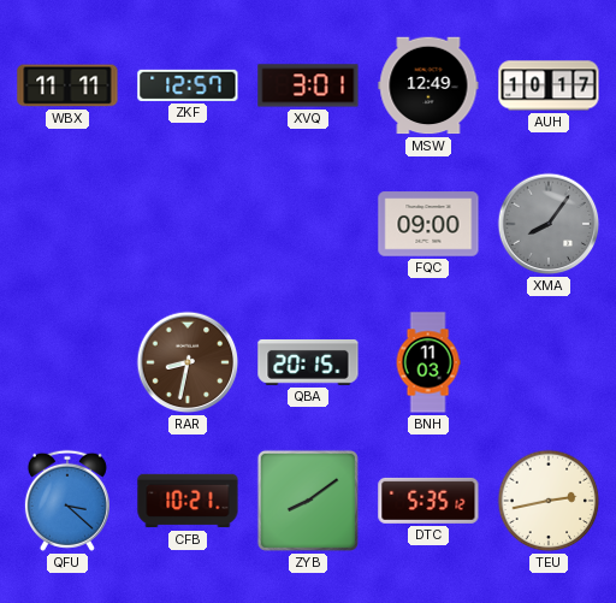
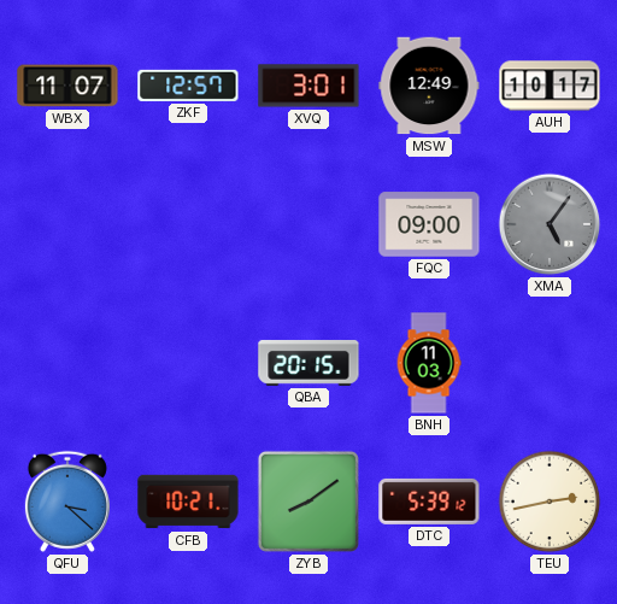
WBX: 11:11 -> 11:07 (67, 86)
XMA: 8:06 -> 5:06 (550, 224)
RAR: 8:32 -> none (188, 362)
DTC: 5:35 -> 5:39 (429, 502)
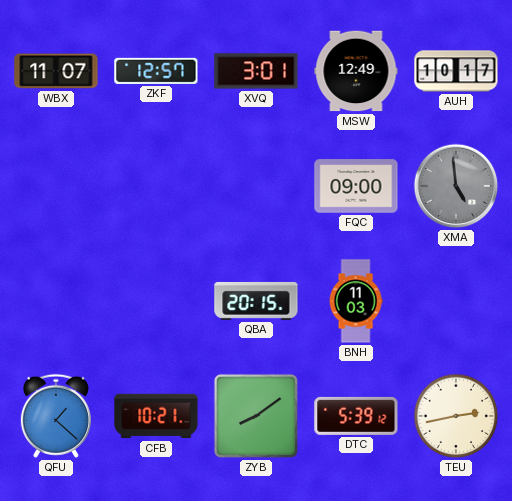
XMA: 5:06 -> 4:59 (456, 186)
QFU: 3:22 -> 1:22 (56, 416)
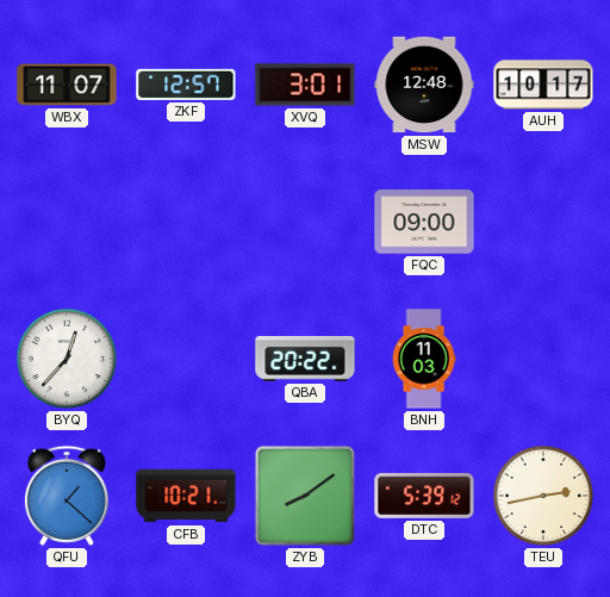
MSW: 12:49 -> 12:48 (424, 85)
XMA: 4:59 -> none (456, 186)
BYQ: none -> 12:37 (67, 359)
QBA: 20:15 -> 20:22 (305, 359)
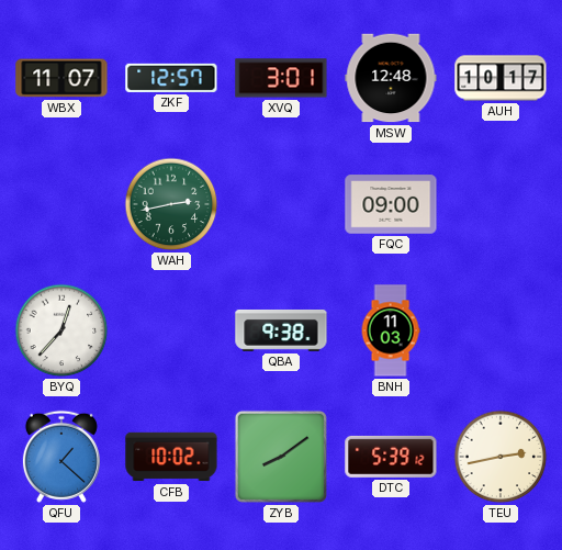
WAH: none -> 2:43 (171, 204)
QBA: 20:22 -> 9:38 (281, 330)
CFB: 10:21 -> 10:02 (171, 457)
